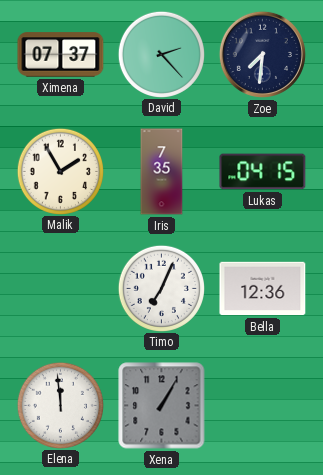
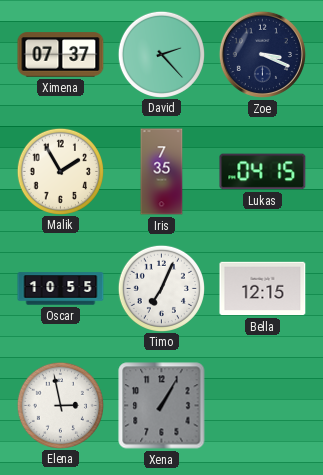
Zoe: 7:31 -> 3:19 (262, 54)
Oscar: none -> 10:55 (61, 289)
Bella: 12:36 -> 12:15 (263, 289)
Elena: 11:59 -> 2:58 (60, 405)
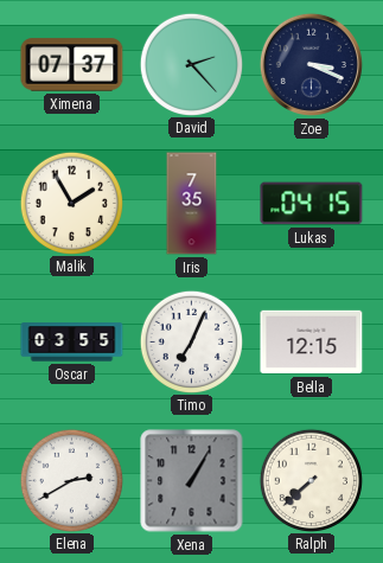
Oscar: 10:55 -> 03:55 (72, 343)
Elena: 2:58 -> 2:40 (71, 480)
Ralph: none -> 7:38 (311, 480)
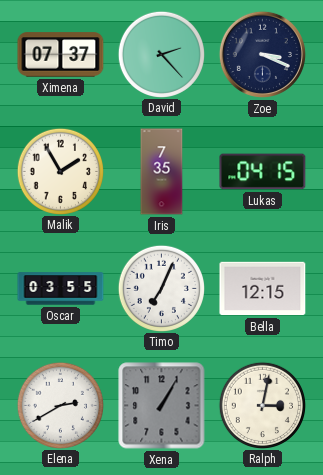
Ralph: 7:38 -> 3:02 (262, 405)
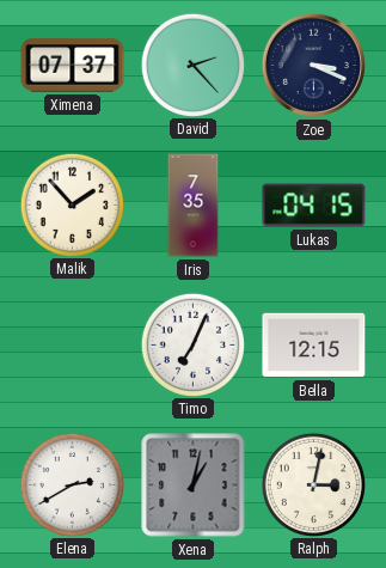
Malik: 1:55 -> 1:53 (72, 204)
Oscar: 03:55 -> none (61, 289)
Xena: 1:05 -> 1:02 (194, 485)
